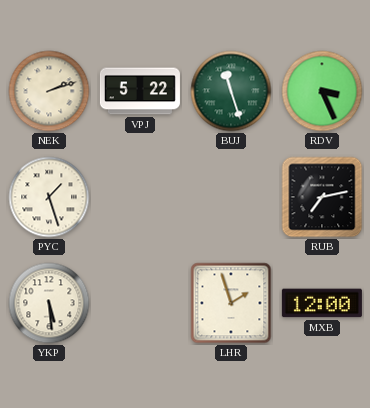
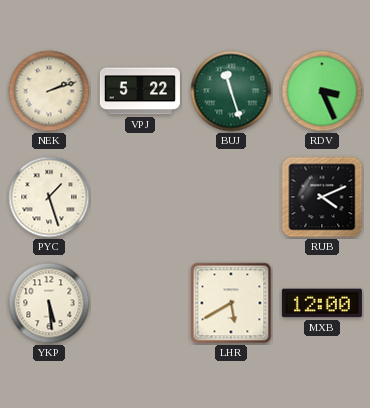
RUB: 7:13 -> 4:11 (322, 197)
LHR: 1:57 -> 5:40 (231, 303)
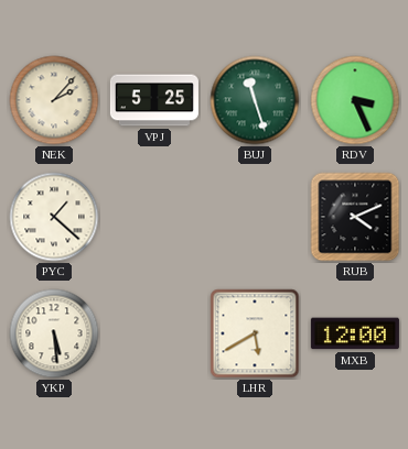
NEK: 2:12 -> 2:07 (54, 100)
VPJ: 5:22 -> 5:25 (154, 100)
PYC: 1:27 -> 1:22 (54, 217)
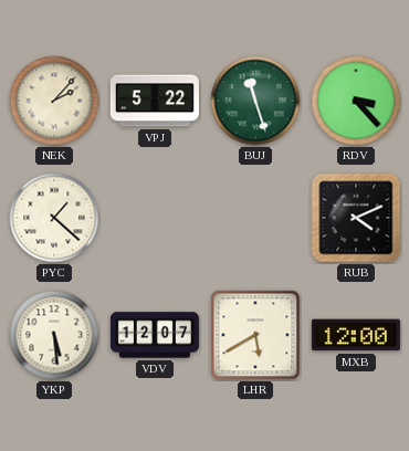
VPJ: 5:25 -> 5:22 (155, 101)
RDV: 3:26 -> 3:23 (356, 101)
VDV: none -> 12:07 (155, 335)
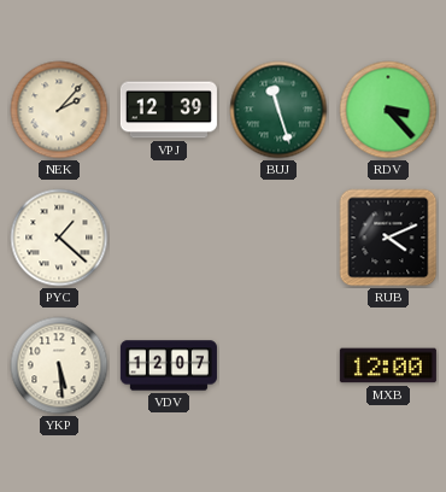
VPJ: 5:22 -> 12:39 (169, 110)
LHR: 5:40 -> none (255, 335)
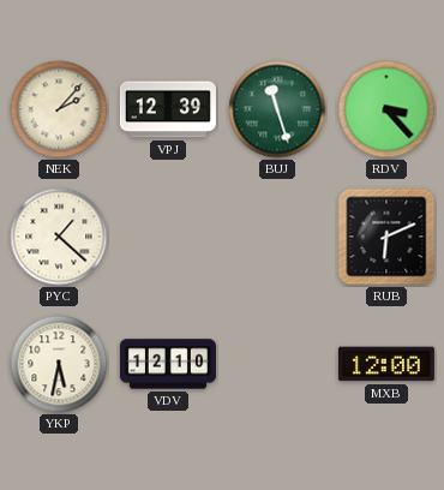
RUB: 4:11 -> 6:11 (386, 237)
YKP: 5:29 -> 5:32 (59, 364)
VDV: 12:07 -> 12:10 (168, 364)
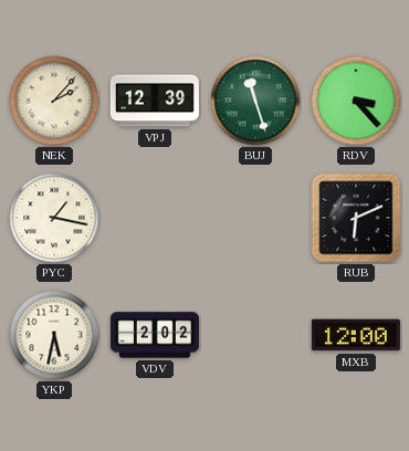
PYC: 1:22 -> 1:17 (54, 218)
VDV: 12:10 -> 2:02 (155, 335)
